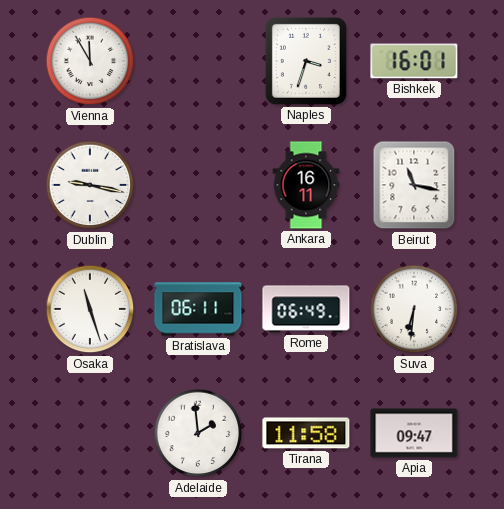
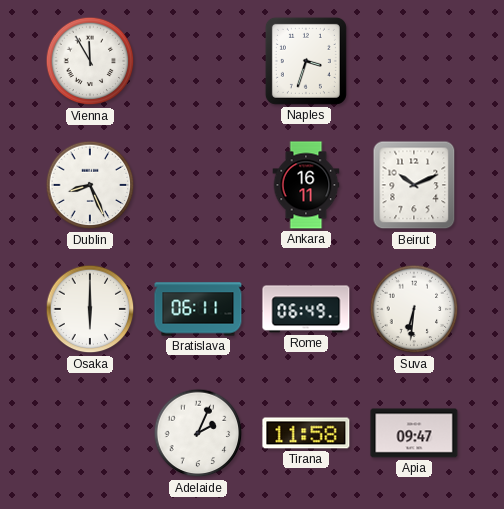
Bishkek: 16:01 -> none (414, 61)
Dublin: 9:17 -> 8:26 (90, 185)
Beirut: 11:17 -> 10:11 (414, 185)
Osaka: 11:27 -> 6:00 (90, 309)
Adelaide: 1:59 -> 2:04 (198, 433)
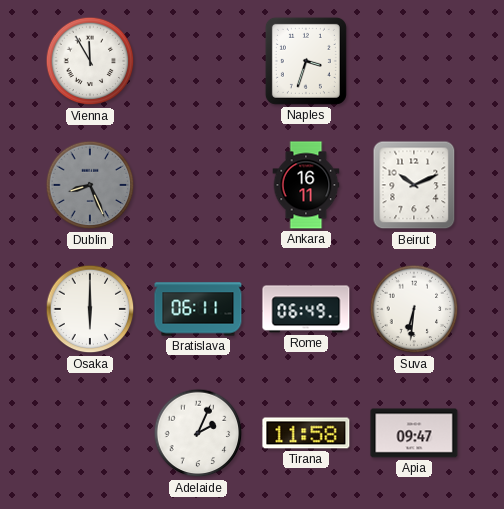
Dublin dial: white -> grey (90, 185)
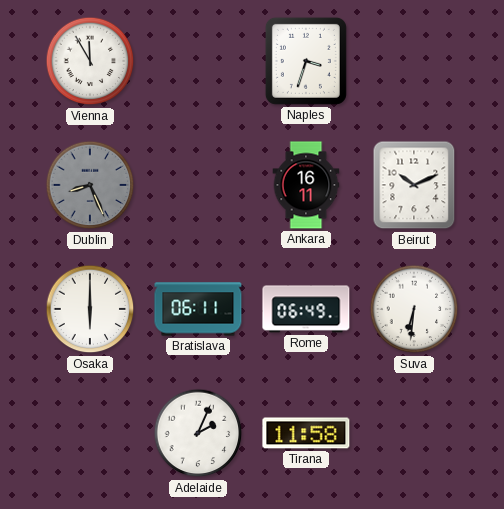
Apia: 09:47 -> none (414, 433)
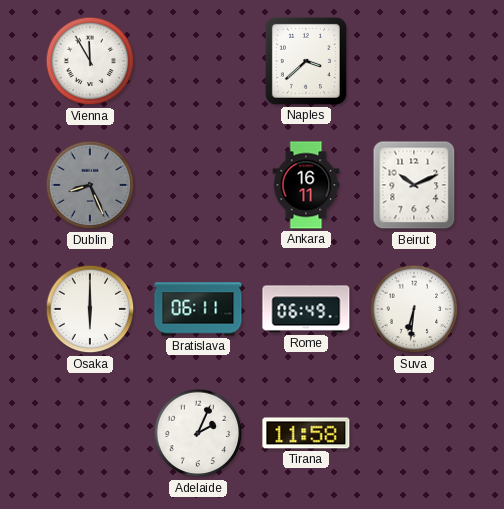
Naples: 3:33 -> 3:38 (306, 61)
